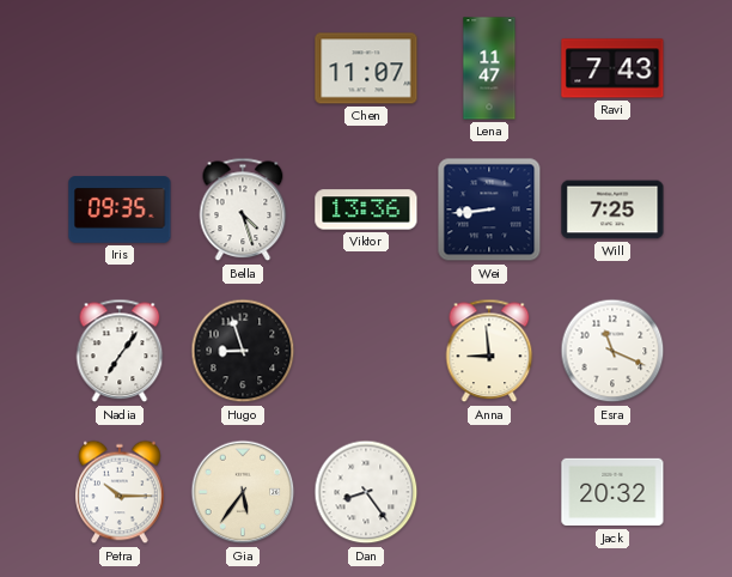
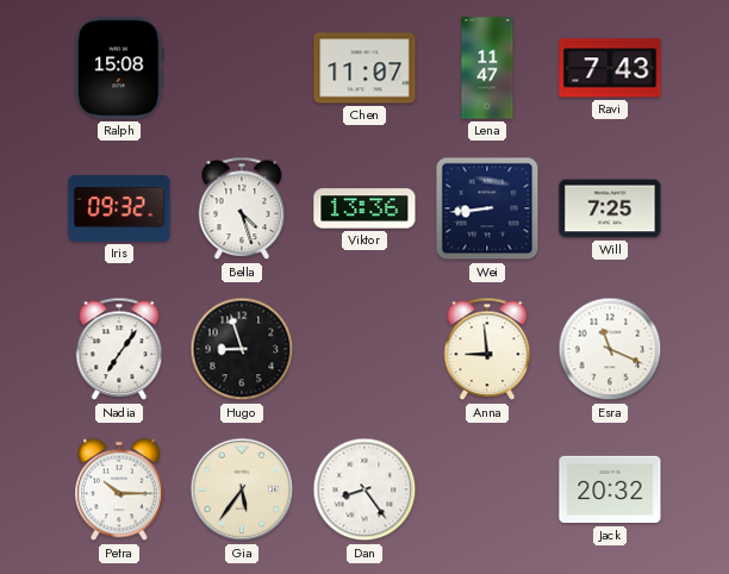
Ralph: none -> 15:08 (119, 68)
Iris: 09:35 -> 09:32 (119, 208)
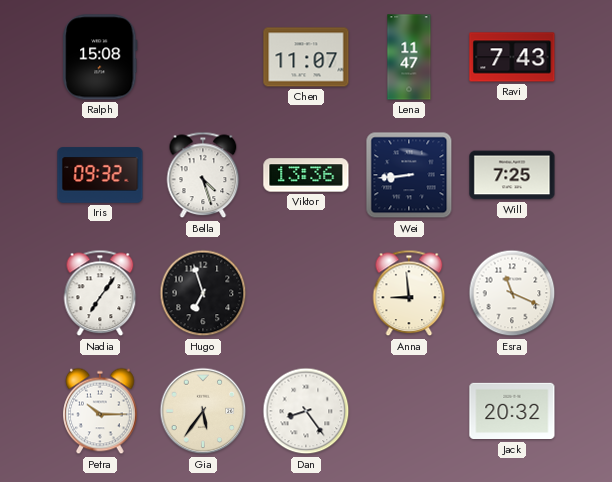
Hugo: 8:57 -> 6:57 (203, 293)
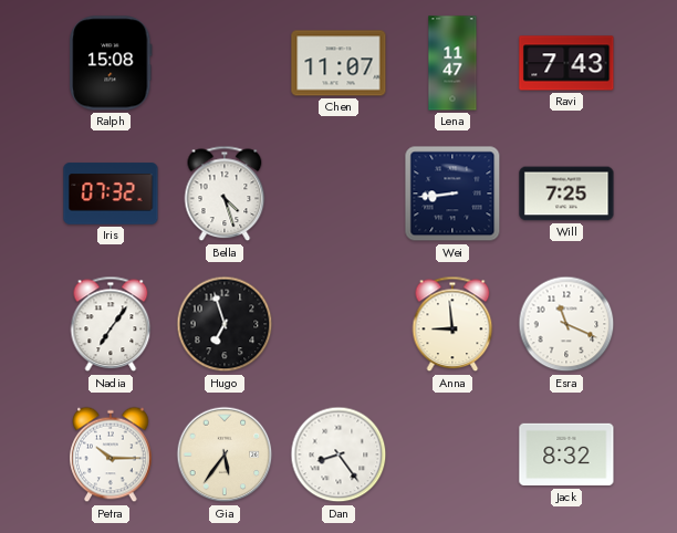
Iris: 09:32 -> 07:32 (111, 194)
Viktor: 13:36 -> none (306, 175)
Jack: 20:32 -> 8:32 (566, 454)
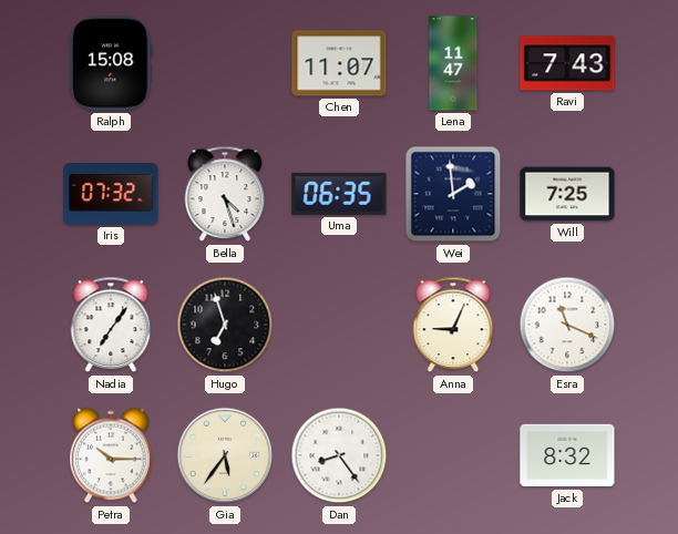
Uma: none -> 06:35 (339, 194)
Wei: 8:44 -> 1:59 (453, 194)
Anna: 8:59 -> 9:04 (453, 325)
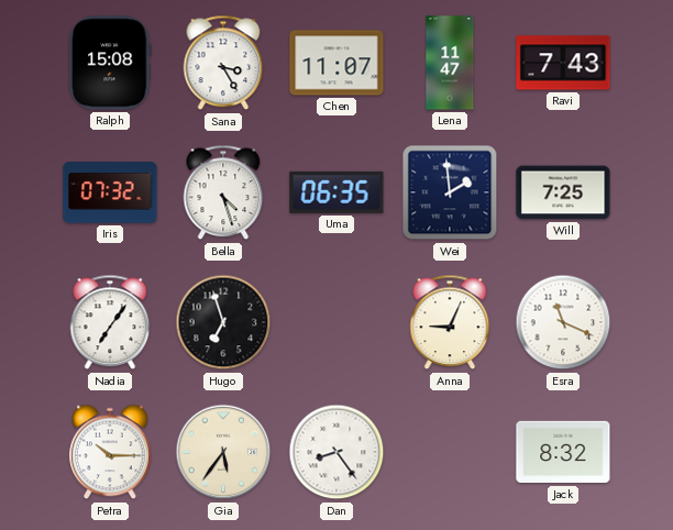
Sana: none -> 3:25 (223, 63)
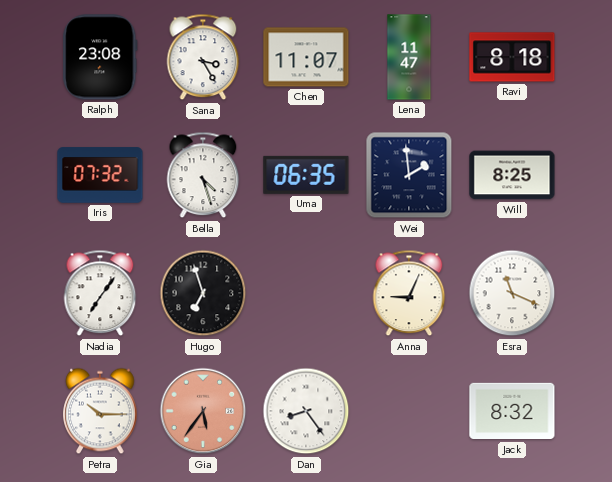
Ralph: 15:08 -> 23:08 (100, 57)
Ravi: 7:43 -> 8:18 (512, 57)
Will: 7:25 -> 8:25 (512, 175)
Gia dial: cream -> salmon (203, 411)
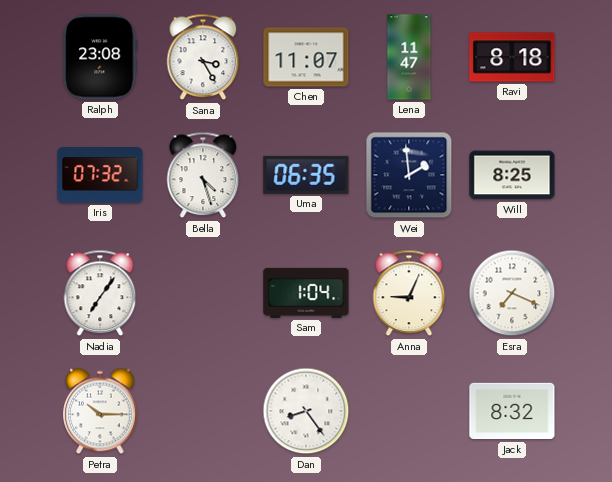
Hugo: 6:57 -> none (203, 293)
Sam: none -> 1:04 (306, 293)
Esra: 11:19 -> 7:19 (512, 293)
Gia: 5:36 -> none (203, 411)
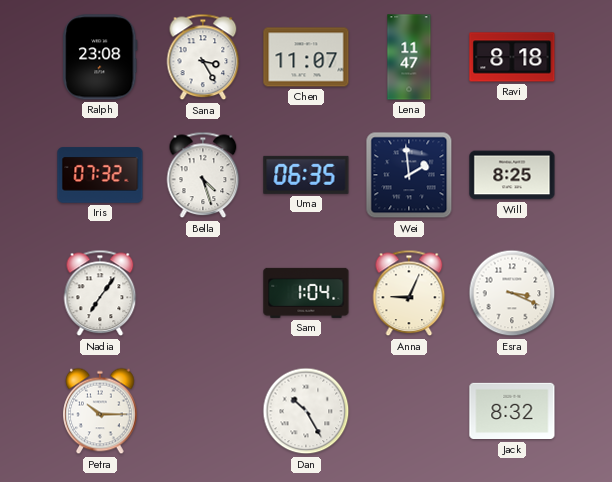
Esra: 7:19 -> 3:19 (512, 293)
Dan: 8:24 -> 10:25 (306, 411)
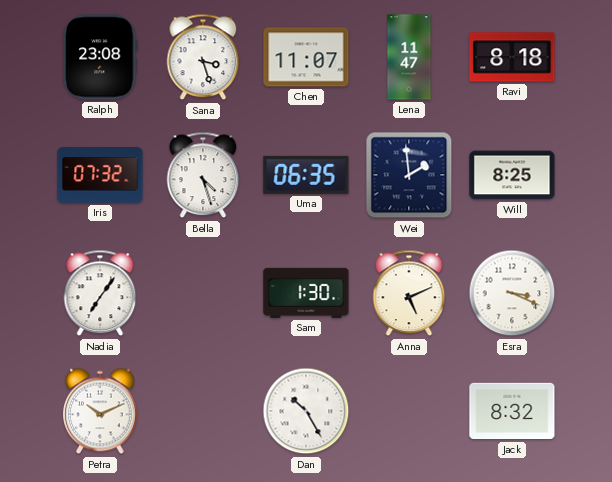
Sana: 3:25 -> 3:27 (203, 57)
Sam: 1:04 -> 1:30 (306, 293)
Anna: 9:04 -> 5:11 (409, 293)
Petra: 10:15 -> 10:11 (100, 411)
